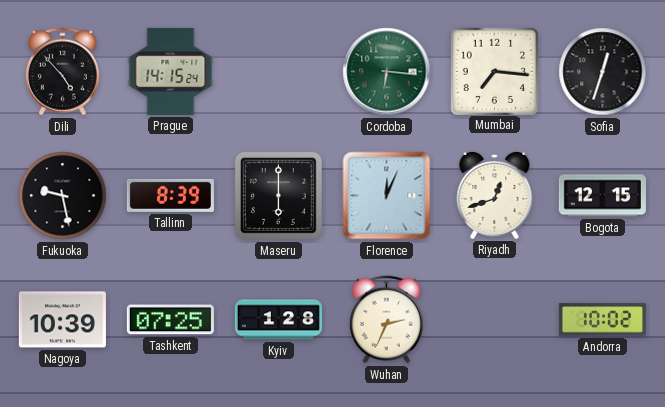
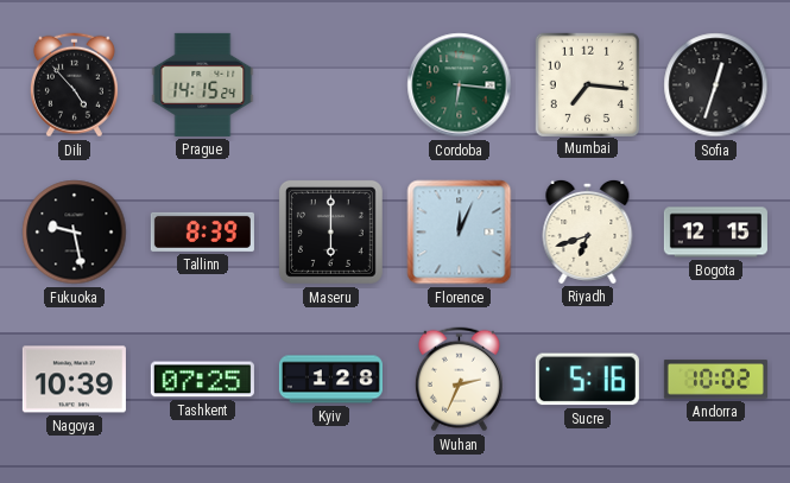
Riyadh: 12:42 -> 6:42 (588, 231)
Sucre: none -> 5:16 (587, 380)
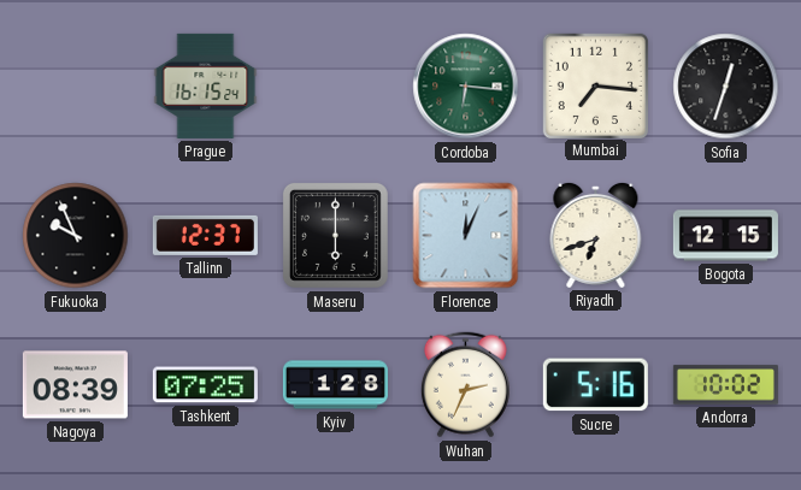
Dili: 4:53 -> none (74, 85)
Prague: 14:15 -> 16:15 (206, 85)
Fukuoka: 9:28 -> 9:56 (76, 236)
Tallinn: 8:39 -> 12:37 (205, 235)
Nagoya: 10:39 -> 08:39 (75, 385)
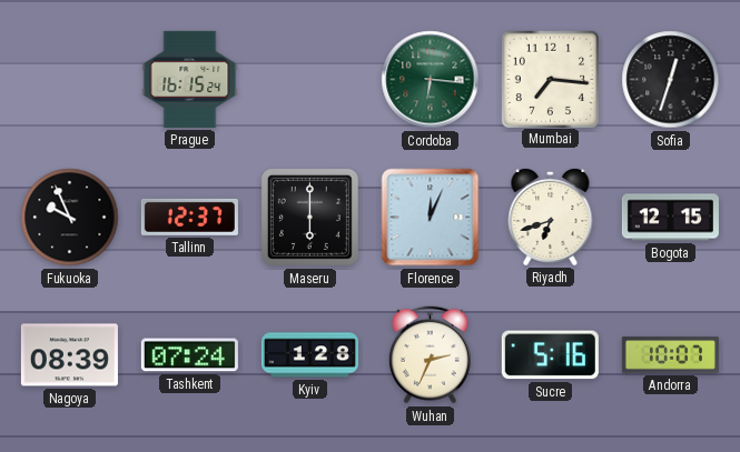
Tashkent: 07:25 -> 07:24 (189, 355)
Andorra: 10:02 -> 10:07 (670, 355)
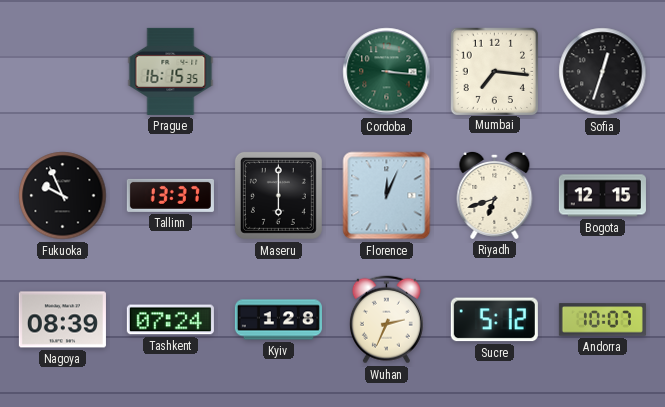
Prague: 16:15:24 -> 16:15:35 (171, 71)
Cordoba: 6:16 -> 3:16 (387, 72)
Tallinn: 12:37 -> 13:37 (170, 195)
Sucre: 5:16 -> 5:12 (494, 320)
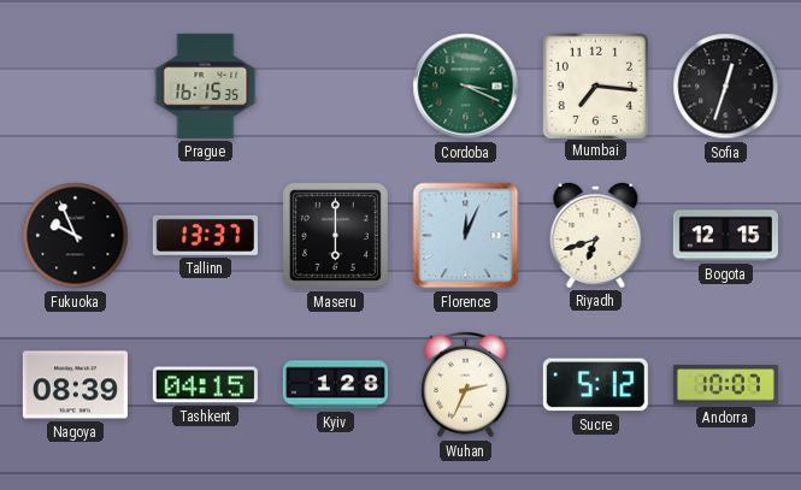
Cordoba: 3:16 -> 3:19 (466, 87)
Tashkent: 07:24 -> 04:15 (205, 385)
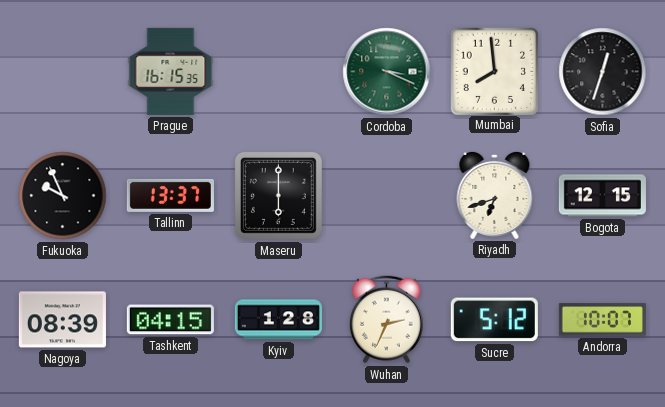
Mumbai: 7:16 -> 7:59 (494, 71)
Florence: 12:04 -> none (466, 236)
